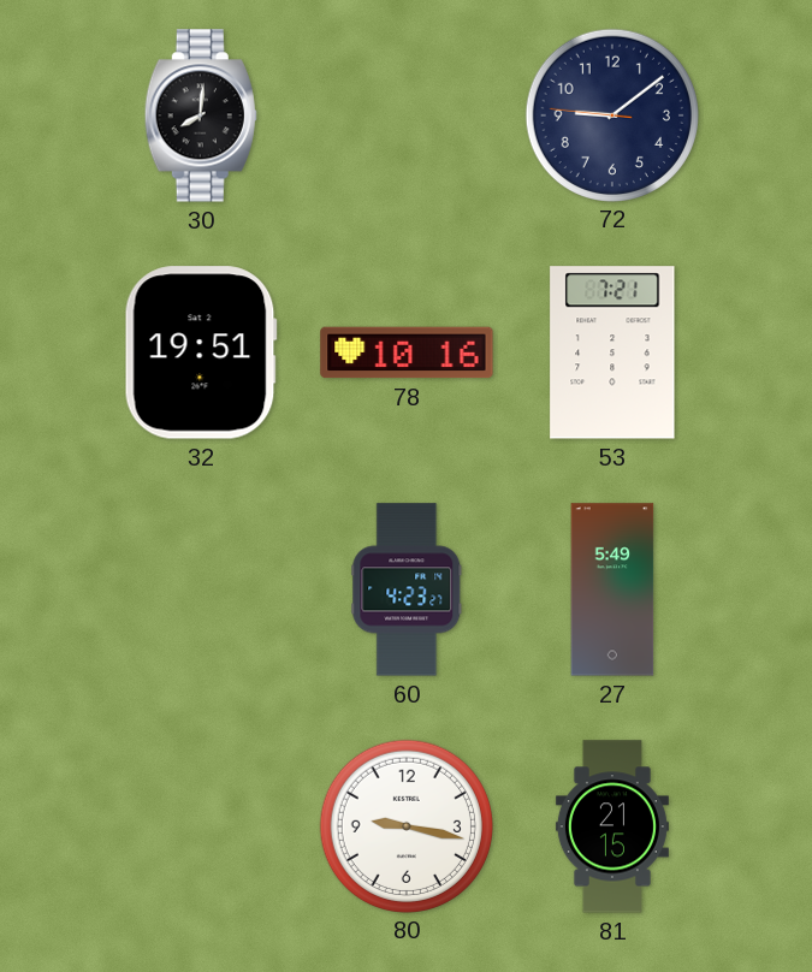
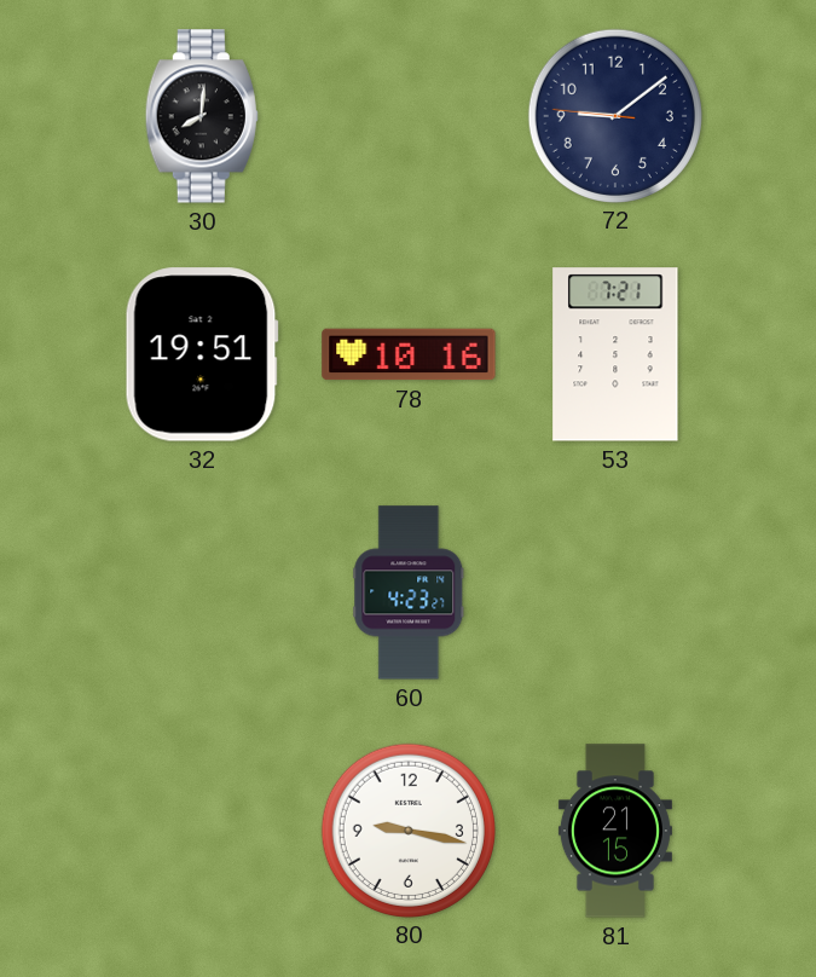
27: 5:49 -> none (612, 589)
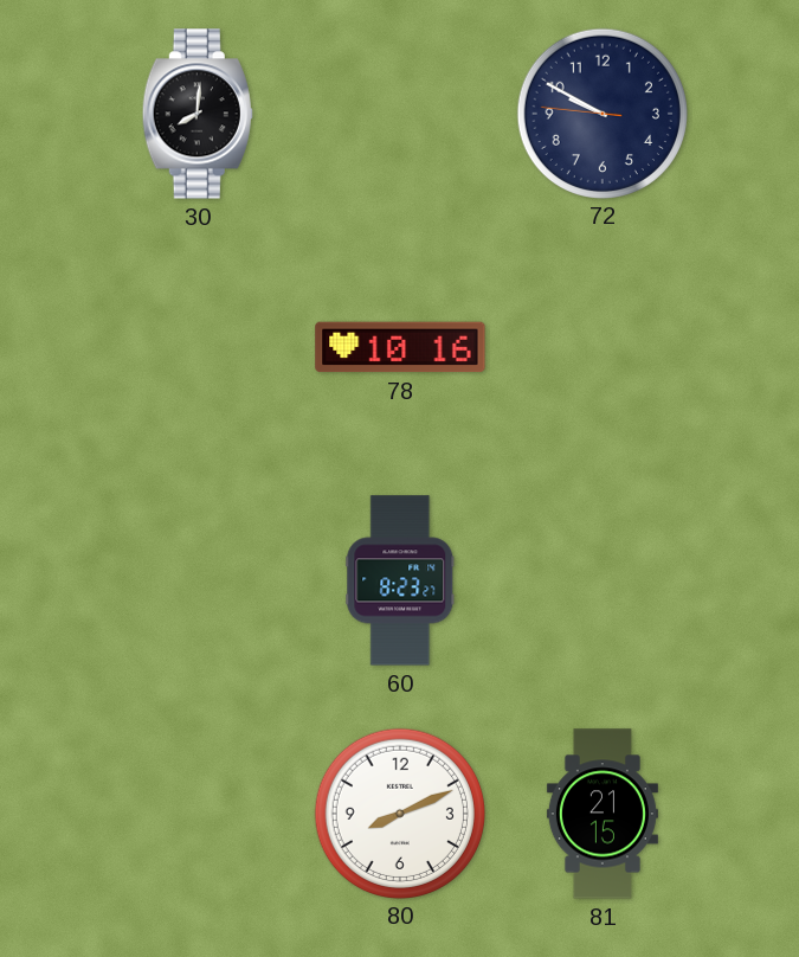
72: 9:08 -> 9:49 (601, 113)
32: 19:51 -> none (202, 354)
53: 7:21 -> none (615, 354)
60: 4:23 -> 8:23 (400, 580)
80: 9:17 -> 8:11 (399, 813)
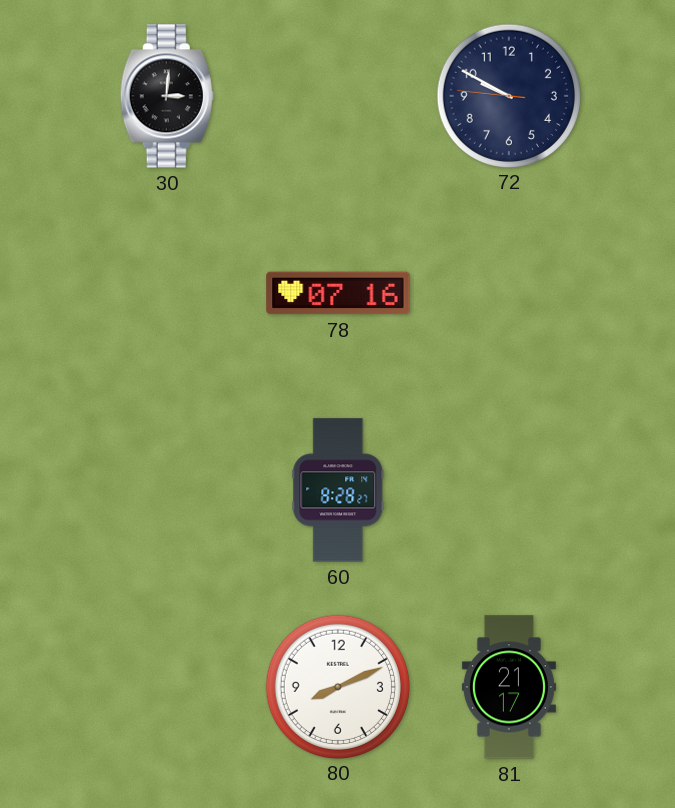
30: 8:01 -> 3:01 (167, 96)
78: 10:16 -> 07:16 (338, 293)
60: 8:23 -> 8:28 (338, 490)
81: 21:15 -> 21:17 (509, 687)
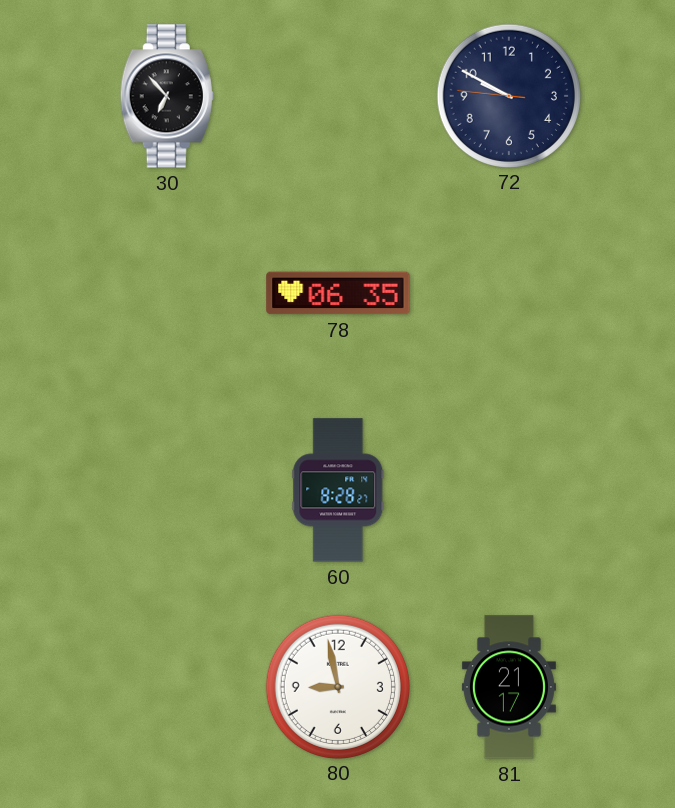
30: 3:01 -> 6:53 (167, 96)
78: 07:16 -> 06:35 (338, 293)
80: 8:11 -> 8:58 (337, 686)
